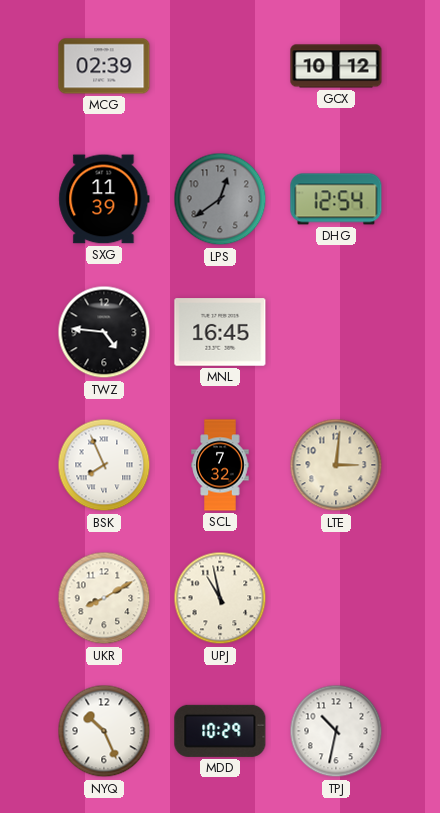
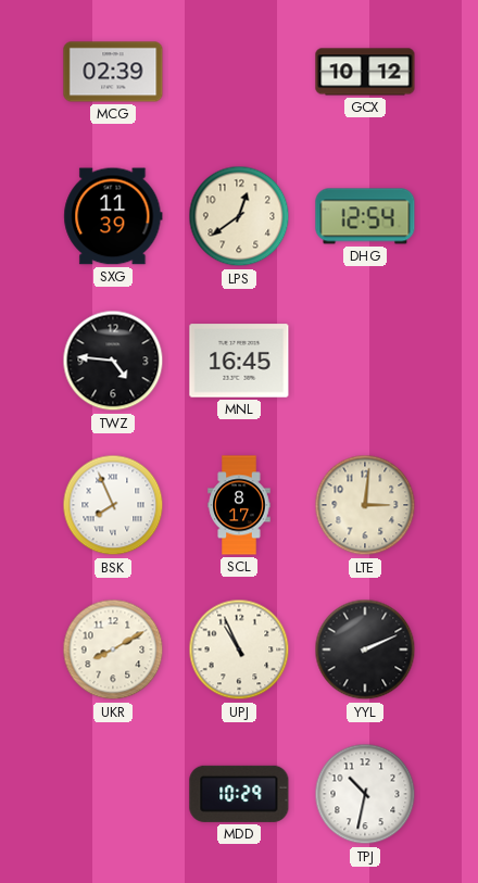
LPS dial: grey -> cream (239, 216)
SCL: 7:32 -> 8:17 (239, 505)
UPJ: 10:58 -> 10:56 (239, 649)
YYL: none -> 2:11 (365, 649)
NYQ: 10:26 -> none (104, 731)
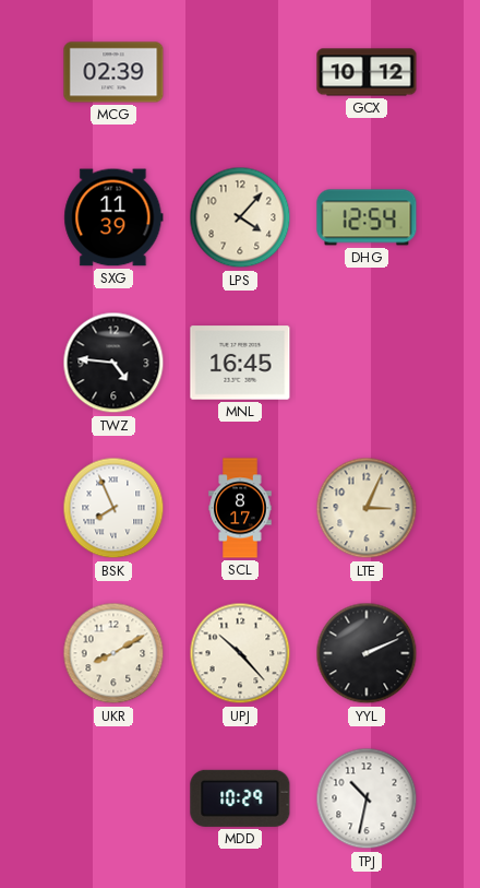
LPS: 12:39 -> 4:07 (240, 217)
LTE: 3:01 -> 3:04 (367, 508)
UPJ: 10:56 -> 10:23 (240, 653)
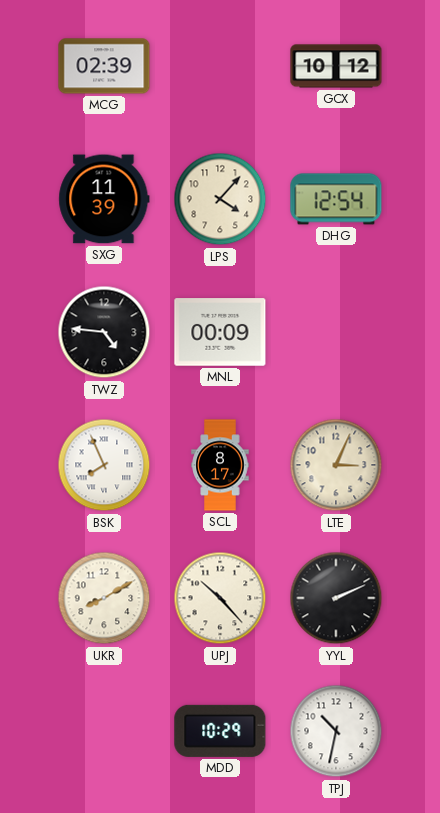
MNL: 16:45 -> 00:09 (220, 332)
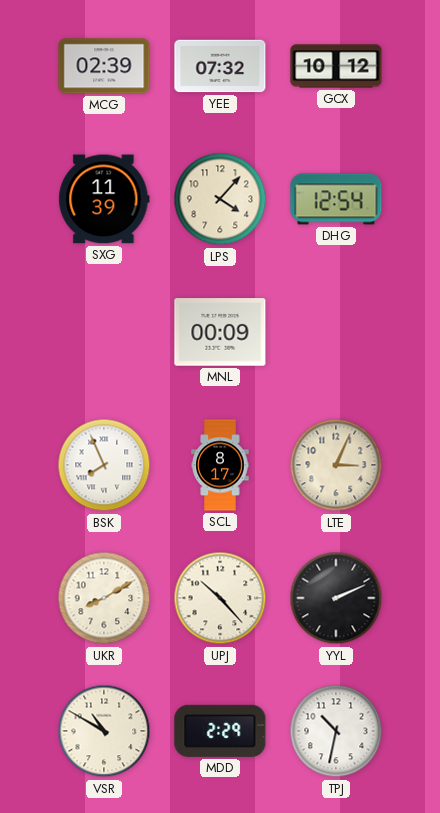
YEE: none -> 07:32 (220, 66)
TWZ: 4:46 -> none (104, 332)
VSR: none -> 10:50 (104, 731)
MDD: 10:29 -> 2:29 (220, 731)
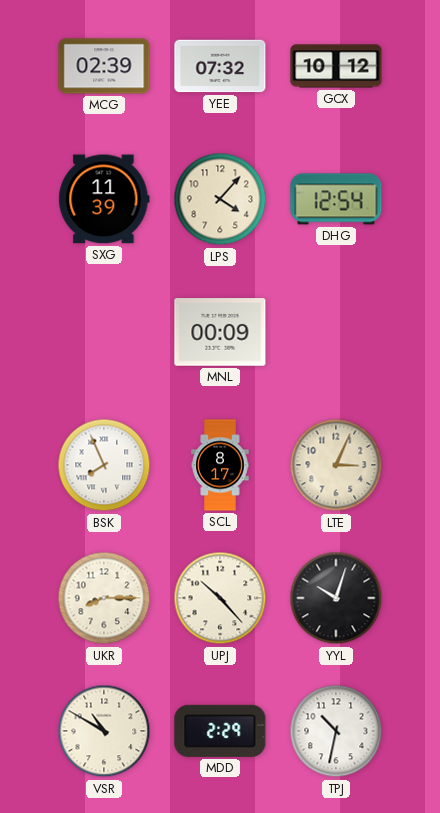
UKR: 8:10 -> 8:15 (104, 598)
YYL: 2:11 -> 10:03 (336, 598)
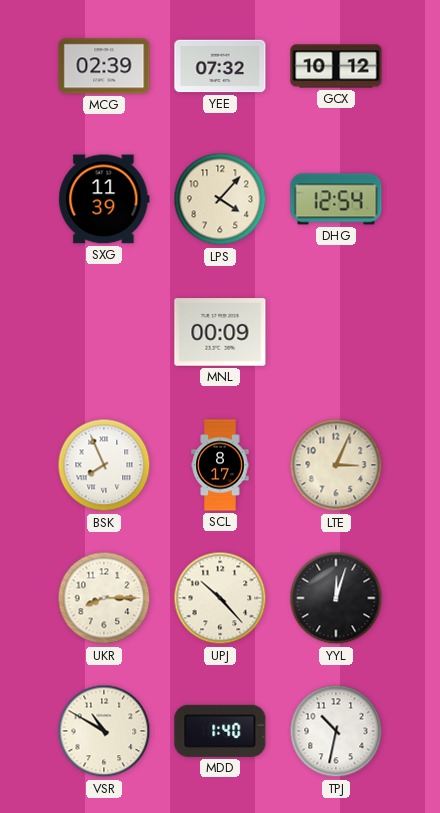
YYL: 10:03 -> 12:03 (336, 598)
MDD: 2:29 -> 1:40 (220, 731)
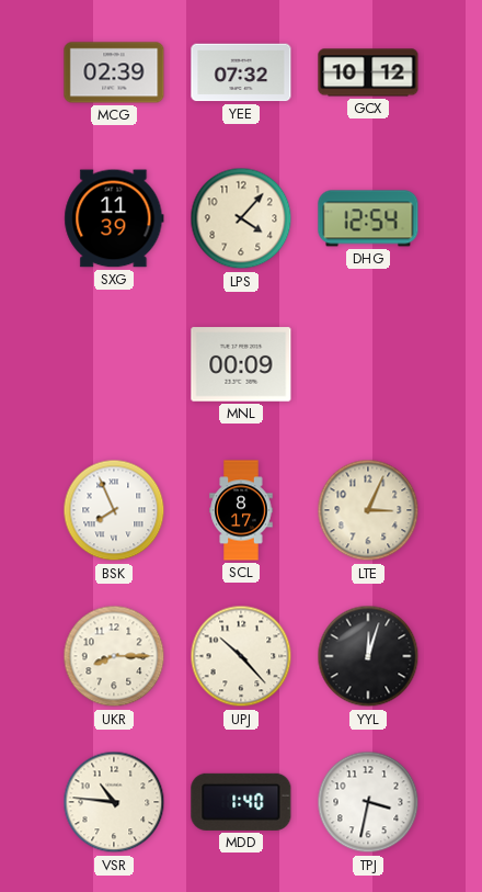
VSR: 10:50 -> 10:46 (114, 802)
TPJ: 10:32 -> 3:32 (368, 802)
